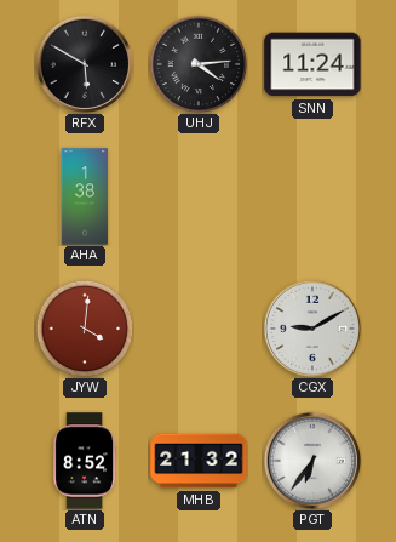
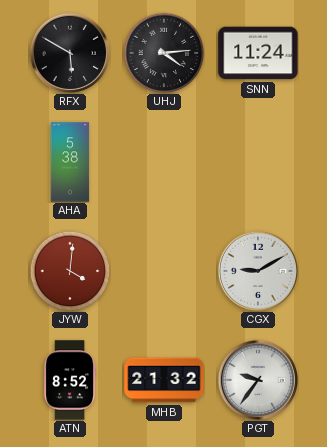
AHA: 1:38 -> 5:38 (70, 162)
PGT: 6:36 -> 9:36 (257, 379)
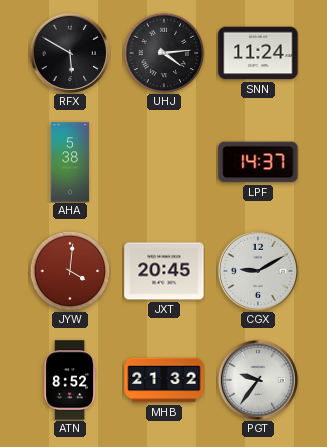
LPF: none -> 14:37 (258, 162)
JXT: none -> 20:45 (164, 271)
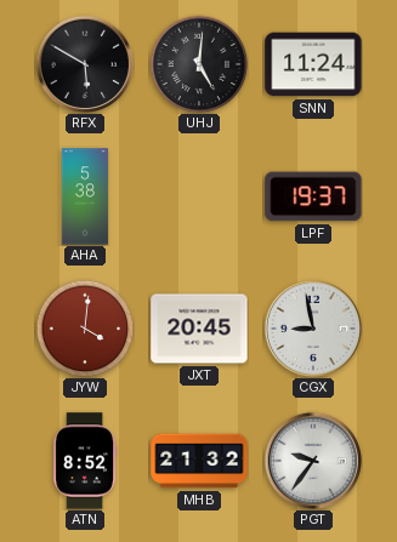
UHJ: 4:14 -> 5:01 (199, 64)
LPF: 14:37 -> 19:37 (313, 196)
CGX: 9:10 -> 8:58 (312, 327)
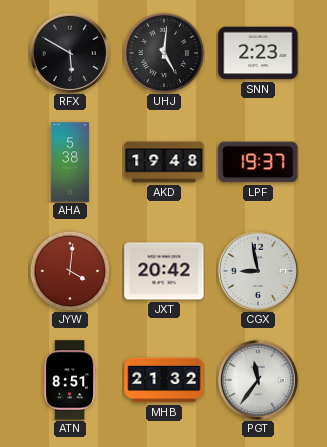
SNN: 11:24 -> 2:23 (258, 53)
AKD: none -> 19:48 (164, 162)
JXT: 20:45 -> 20:42 (164, 271)
ATN: 8:52 -> 8:51 (69, 380)
PGT: 9:36 -> 11:36 (257, 379)
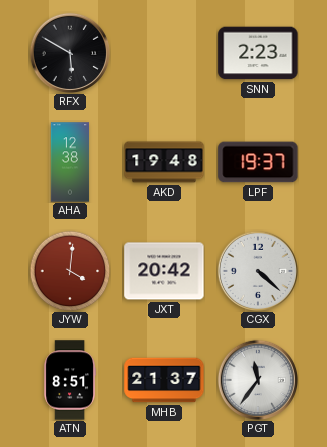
UHJ: 5:01 -> none (164, 53)
AHA: 5:38 -> 12:38 (70, 162)
CGX: 8:58 -> 4:22 (257, 270)
MHB: 21:32 -> 21:37 (164, 380)
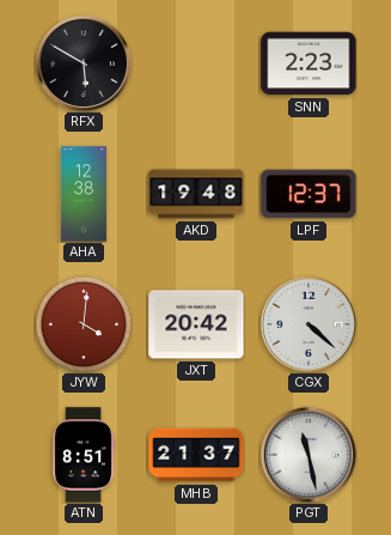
LPF: 19:37 -> 12:37 (308, 194)
PGT: 11:36 -> 11:28 (307, 454)
